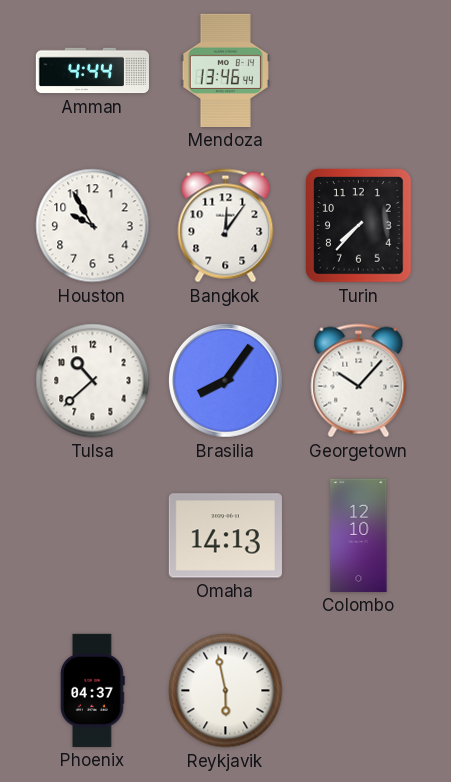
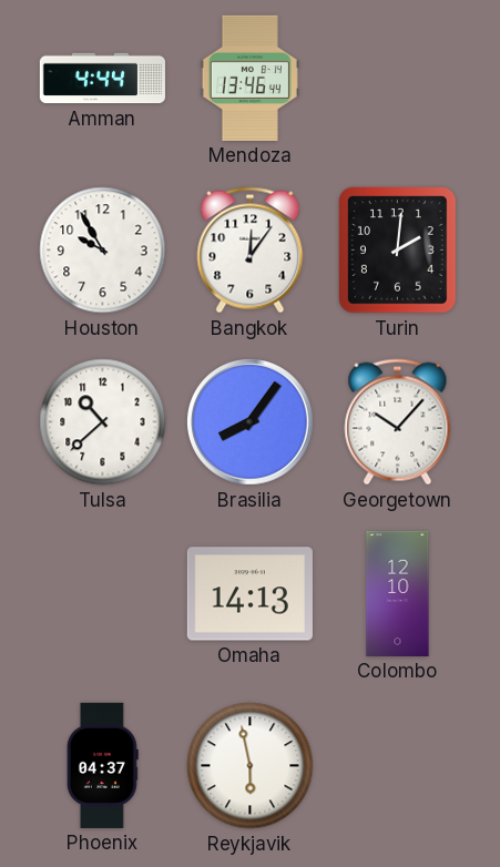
Turin: 7:37 -> 2:01 (398, 251)
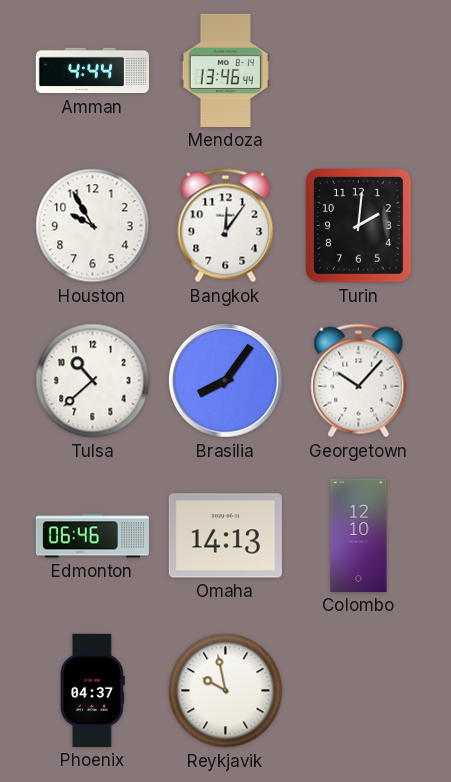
Edmonton: none -> 06:46 (92, 536)
Reykjavik: 5:58 -> 9:58 (226, 691)
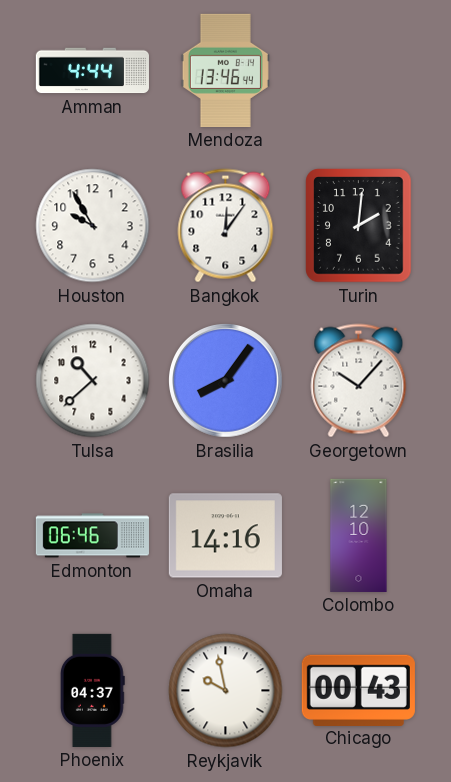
Omaha: 14:13 -> 14:16 (225, 536)
Chicago: none -> 00:43 (358, 690)
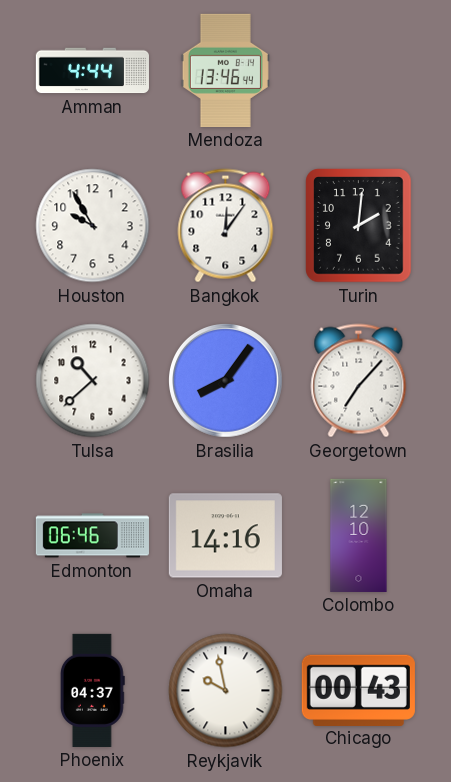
Georgetown: 10:07 -> 7:07 (359, 381)
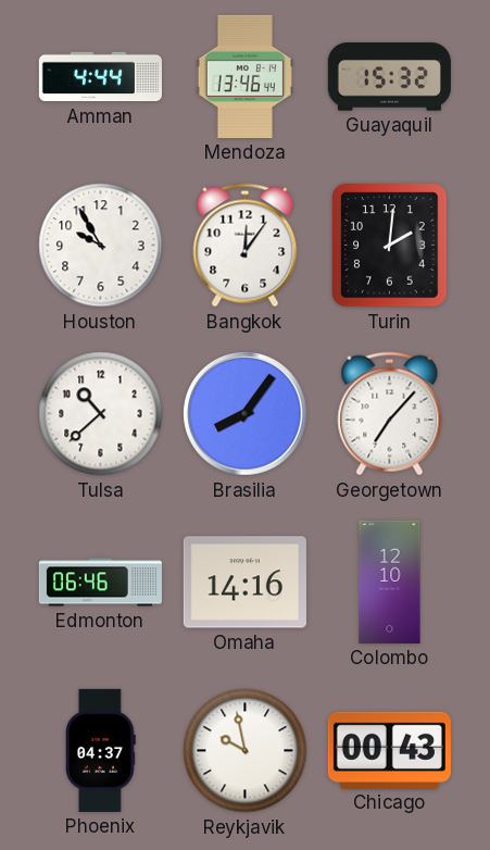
Guayaquil: none -> 15:32 (389, 77)
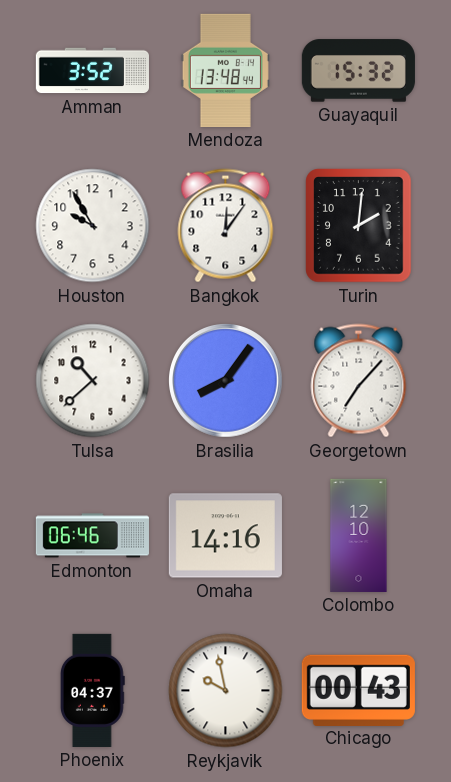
Amman: 4:44 -> 3:52 (92, 71)
Mendoza: 13:46 -> 13:48 (225, 70)
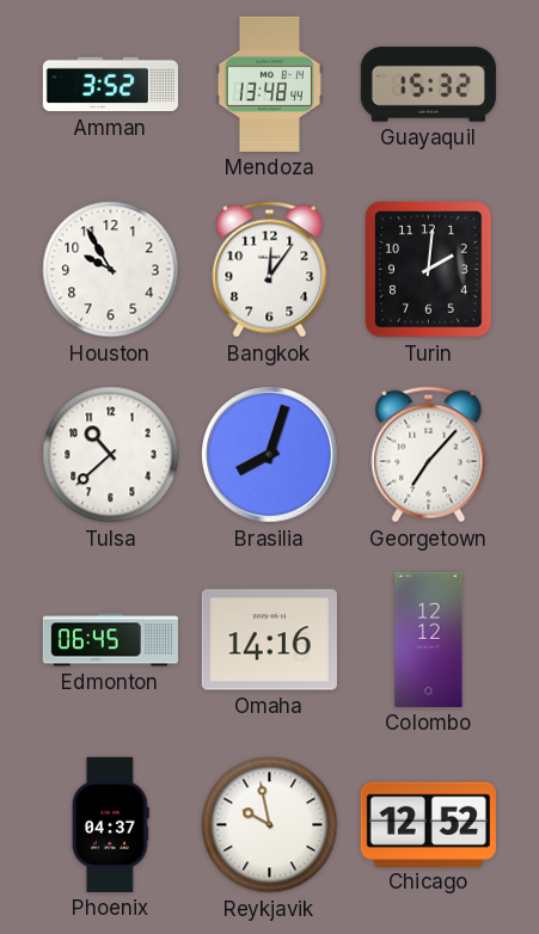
Brasilia: 8:06 -> 8:03 (270, 455)
Edmonton: 06:46 -> 06:45 (110, 640)
Colombo: 12:10 -> 12:12 (429, 639)
Chicago: 00:43 -> 12:52 (428, 824)
